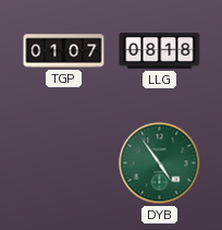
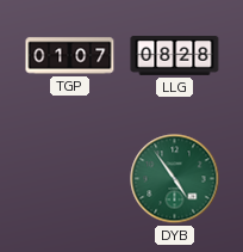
LLG: 08:18 -> 08:28 (175, 56)
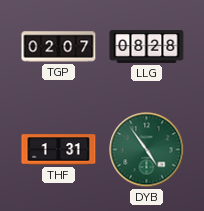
TGP: 01:07 -> 02:07 (59, 47)
THF: none -> 1:31 (59, 150)
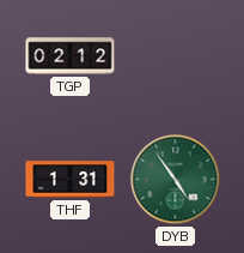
TGP: 02:07 -> 02:12 (71, 56)
LLG: 08:28 -> none (147, 47)
